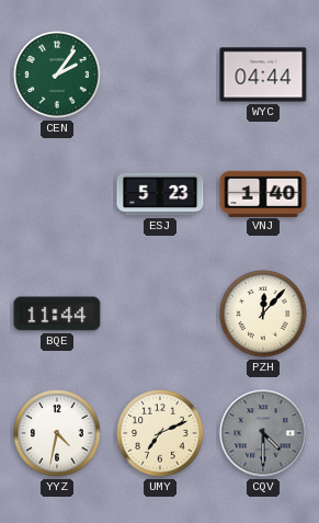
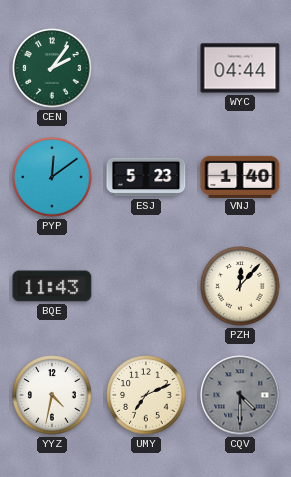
PYP: none -> 12:09 (52, 177)
BQE: 11:44 -> 11:43 (52, 286)
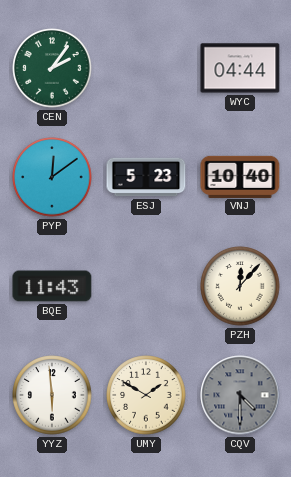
VNJ: 1:40 -> 10:40 (240, 176)
YYZ: 4:32 -> 5:59 (52, 395)
UMY: 7:11 -> 1:50 (146, 395)
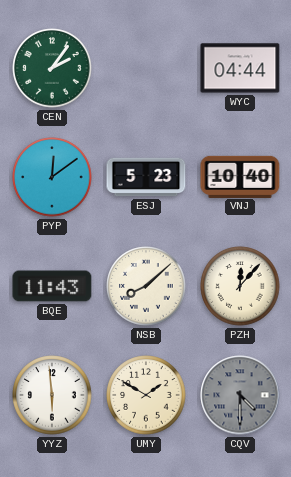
NSB: none -> 8:08 (146, 286)
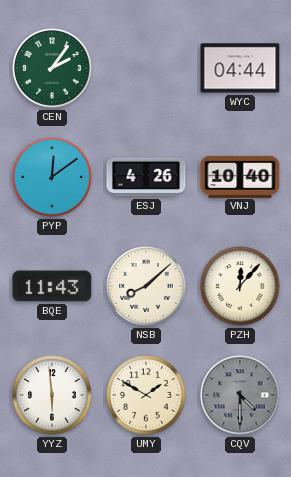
ESJ: 5:23 -> 4:26 (146, 177)
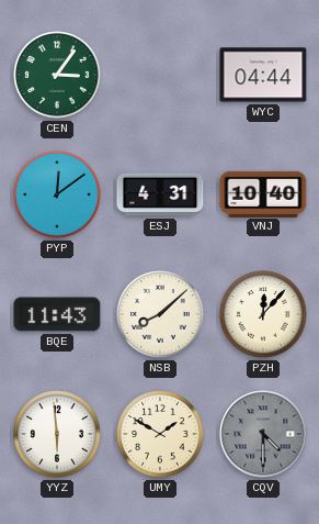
CEN: 2:06 -> 3:06 (57, 75)
ESJ: 4:26 -> 4:31 (160, 194)
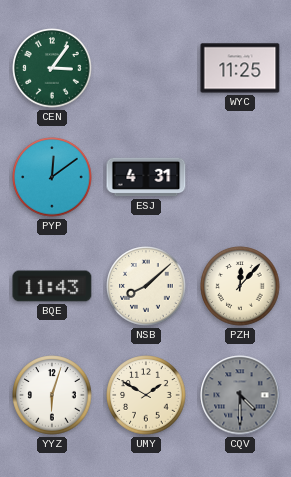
WYC: 04:44 -> 11:25 (240, 68)
VNJ: 10:40 -> none (263, 193)
YYZ: 5:59 -> 6:03 (52, 395)
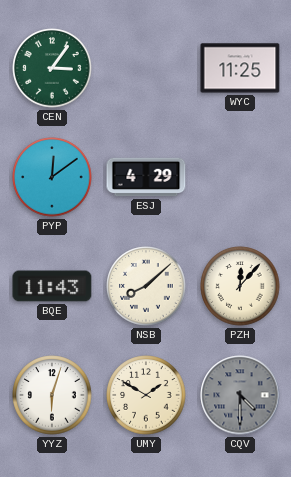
ESJ: 4:31 -> 4:29 (146, 177)
